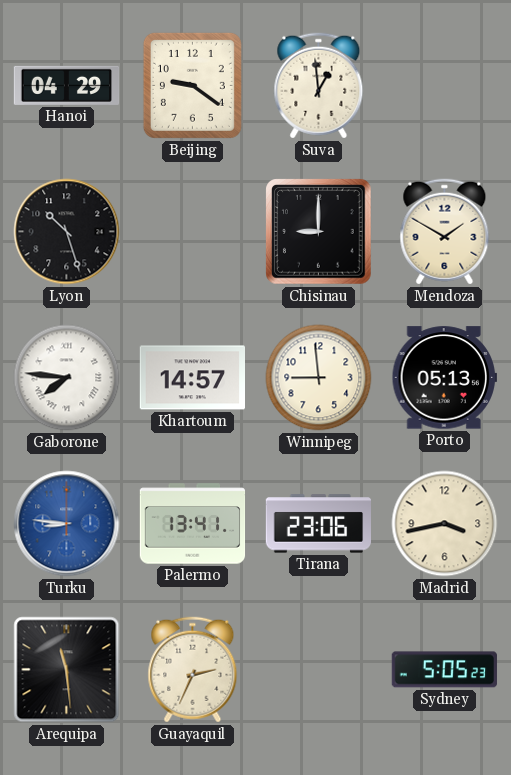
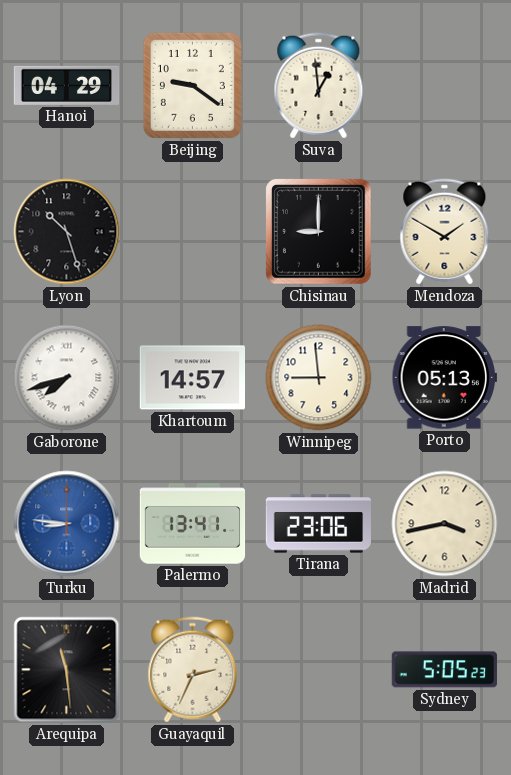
Gaborone: 7:46 -> 7:42 (67, 378)
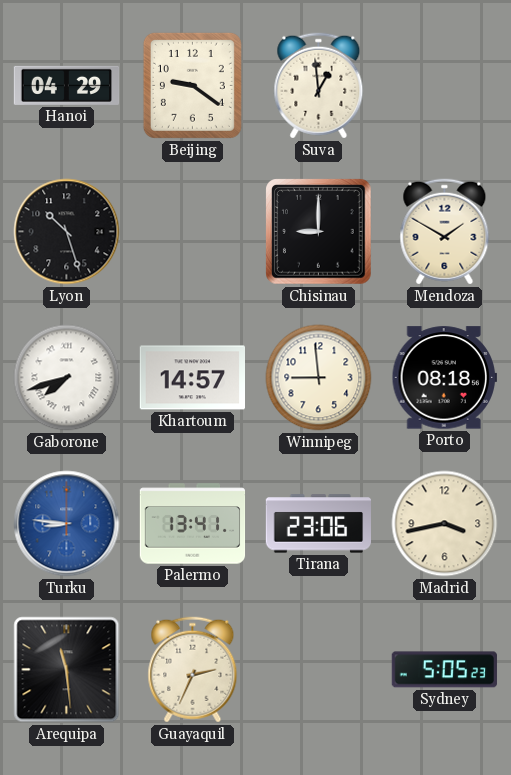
Porto: 05:13 -> 08:18 (444, 378)
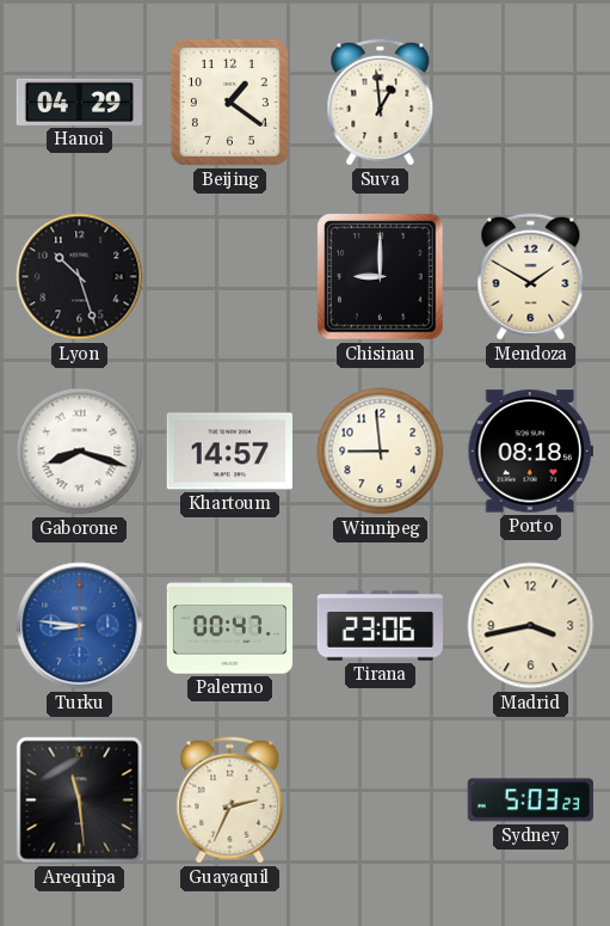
Beijing: 9:21 -> 1:21 (229, 102)
Gaborone: 7:42 -> 8:18 (80, 452)
Palermo: 13:41 -> 00:47 (230, 626)
Sydney: 5:05 -> 5:03 (530, 801)
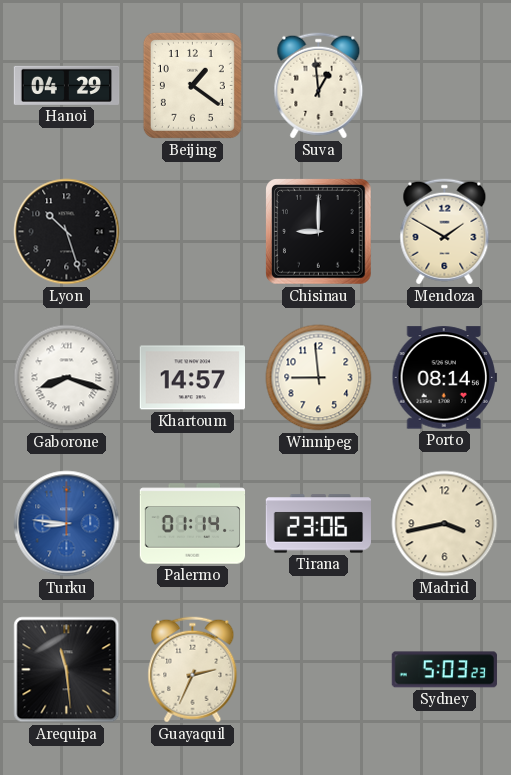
Porto: 08:18 -> 08:14 (444, 378)
Palermo: 00:47 -> 01:14 (193, 524)
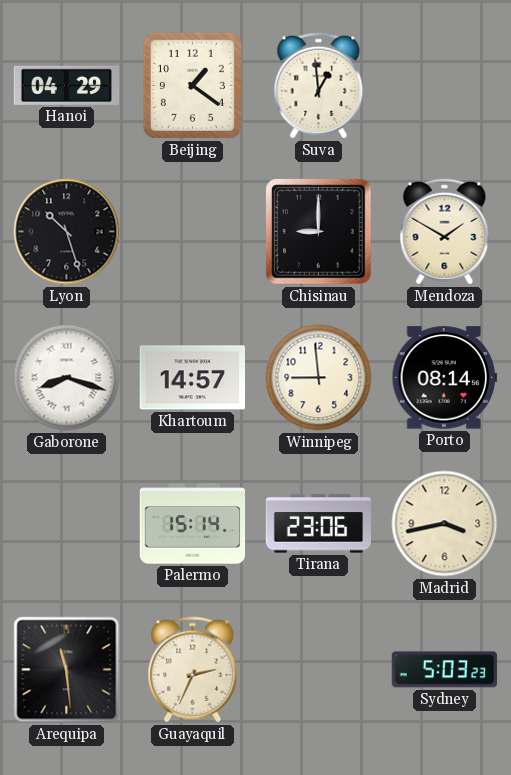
Turku: 8:46 -> none (67, 524)
Palermo: 01:14 -> 15:14 (193, 524)
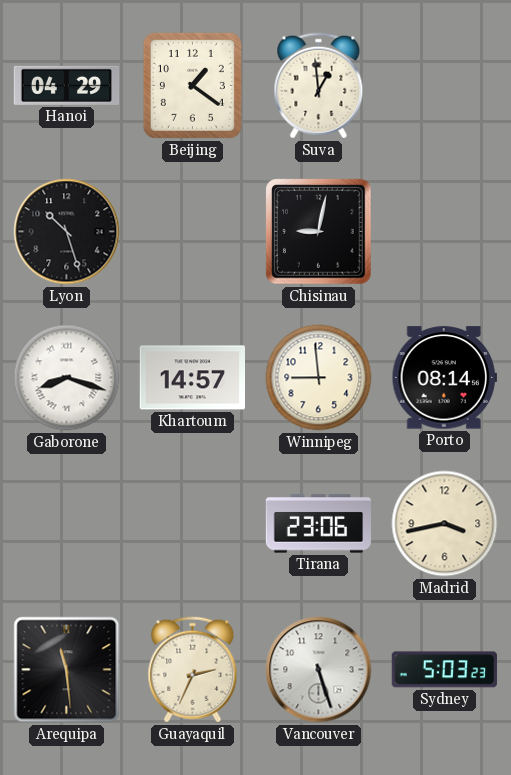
Chisinau: 9:00 -> 9:02 (319, 232)
Mendoza: 1:50 -> none (445, 232)
Palermo: 15:14 -> none (193, 524)
Vancouver: none -> 5:27 (319, 670)
